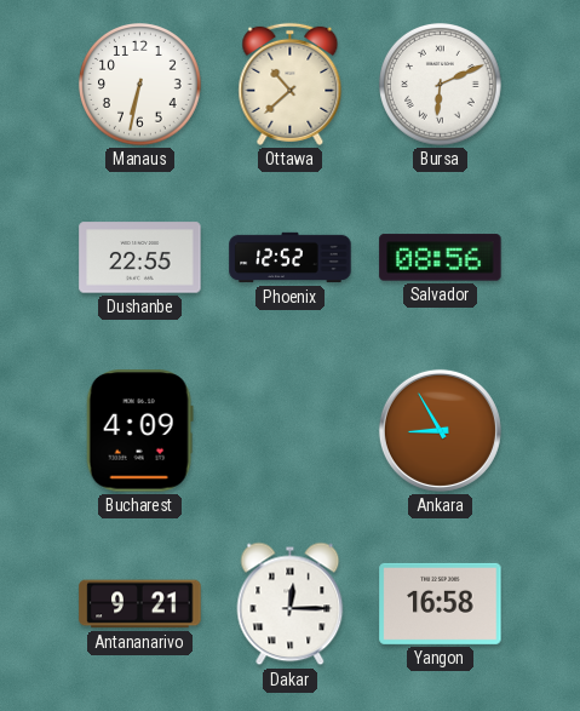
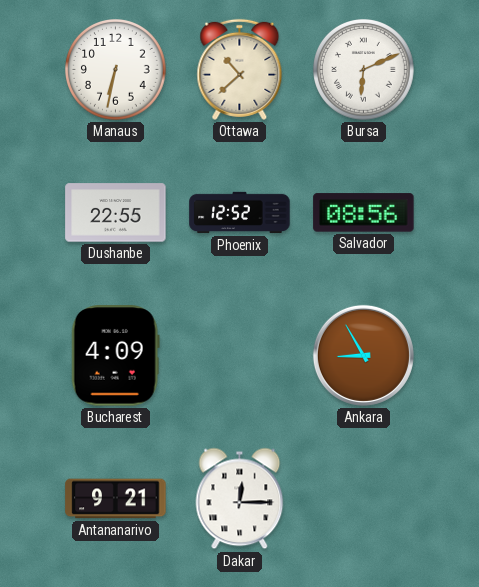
Yangon: 16:58 -> none (441, 603)
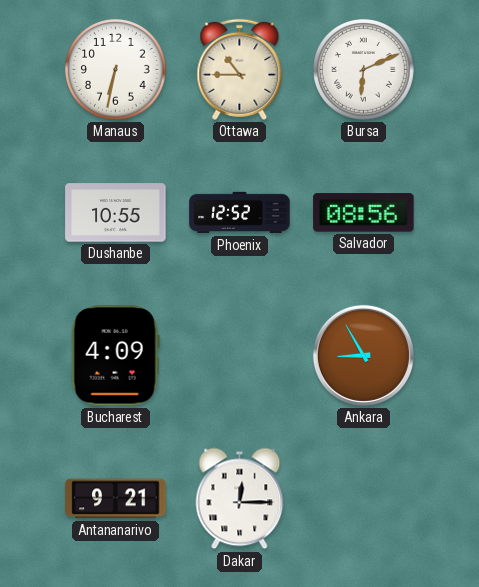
Ottawa: 10:38 -> 10:45 (240, 69)
Dushanbe: 22:55 -> 10:55 (116, 213)
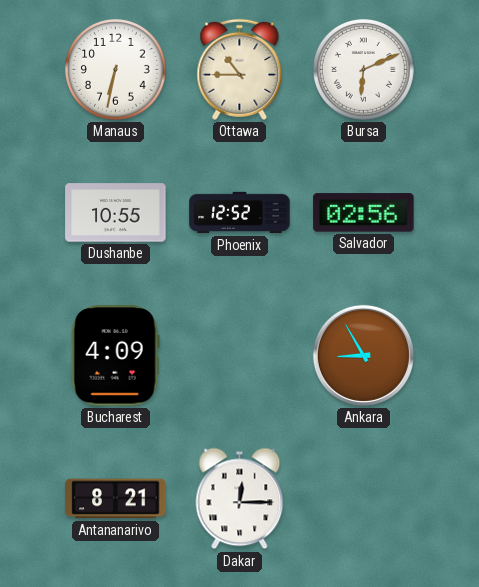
Salvador: 08:56 -> 02:56 (364, 213)
Antananarivo: 9:21 -> 8:21 (116, 499)
